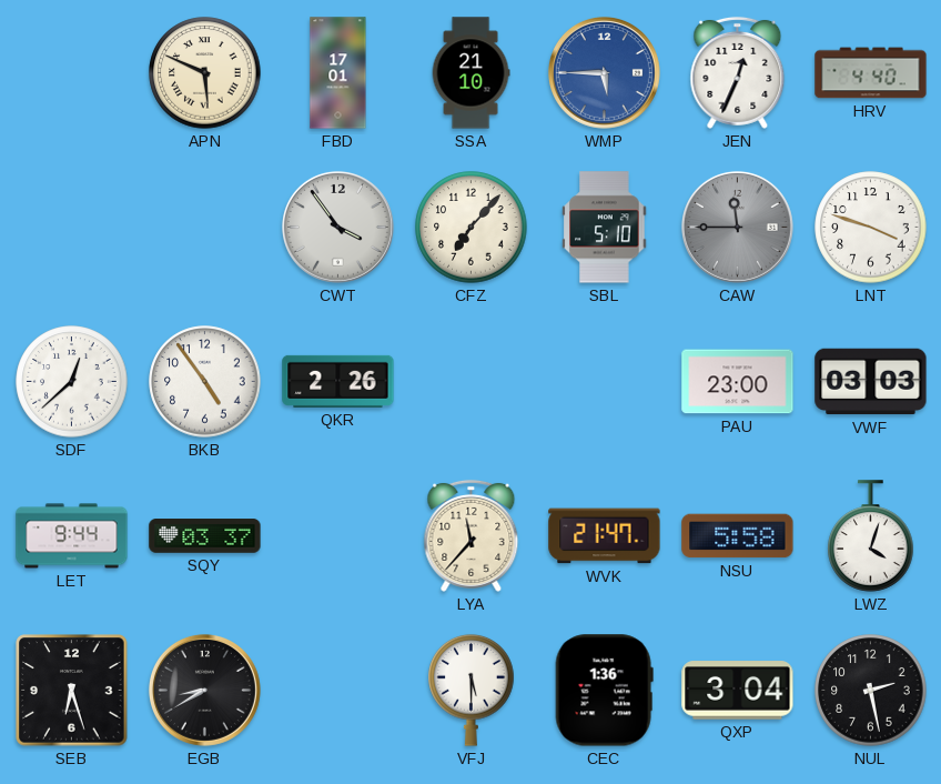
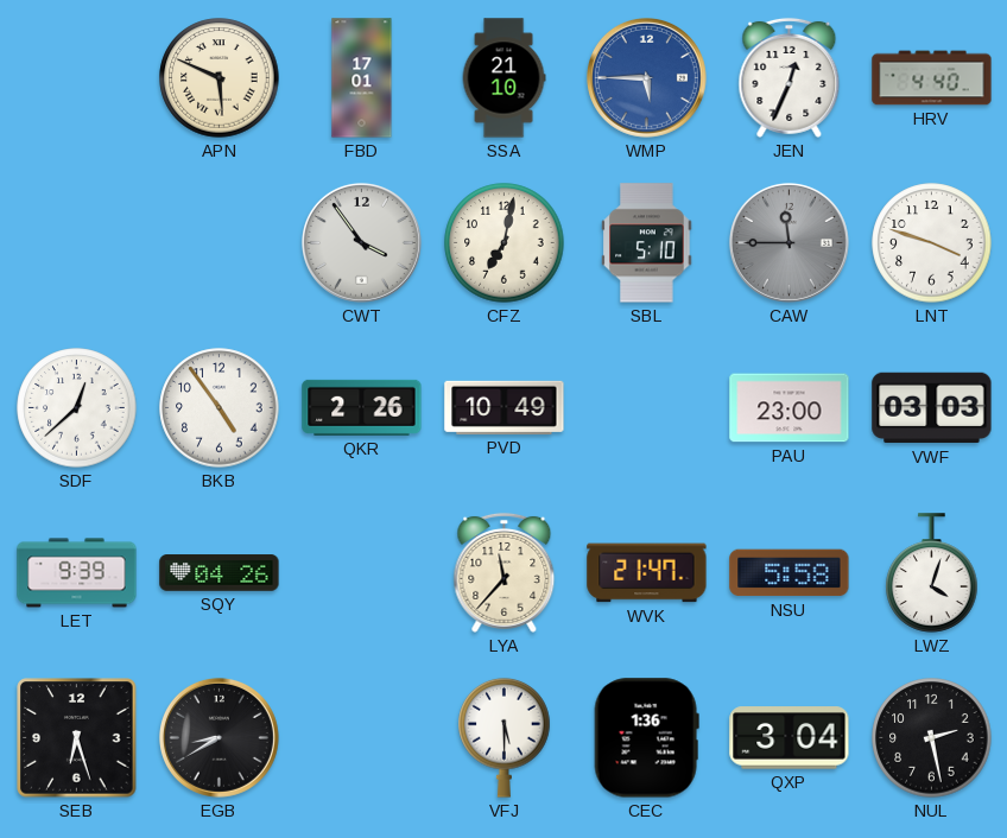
CFZ: 7:07 -> 7:02 (505, 243)
PVD: none -> 10:49 (505, 407)
LET: 9:44 -> 9:39 (77, 573)
SQY: 03:37 -> 04:26 (220, 573)
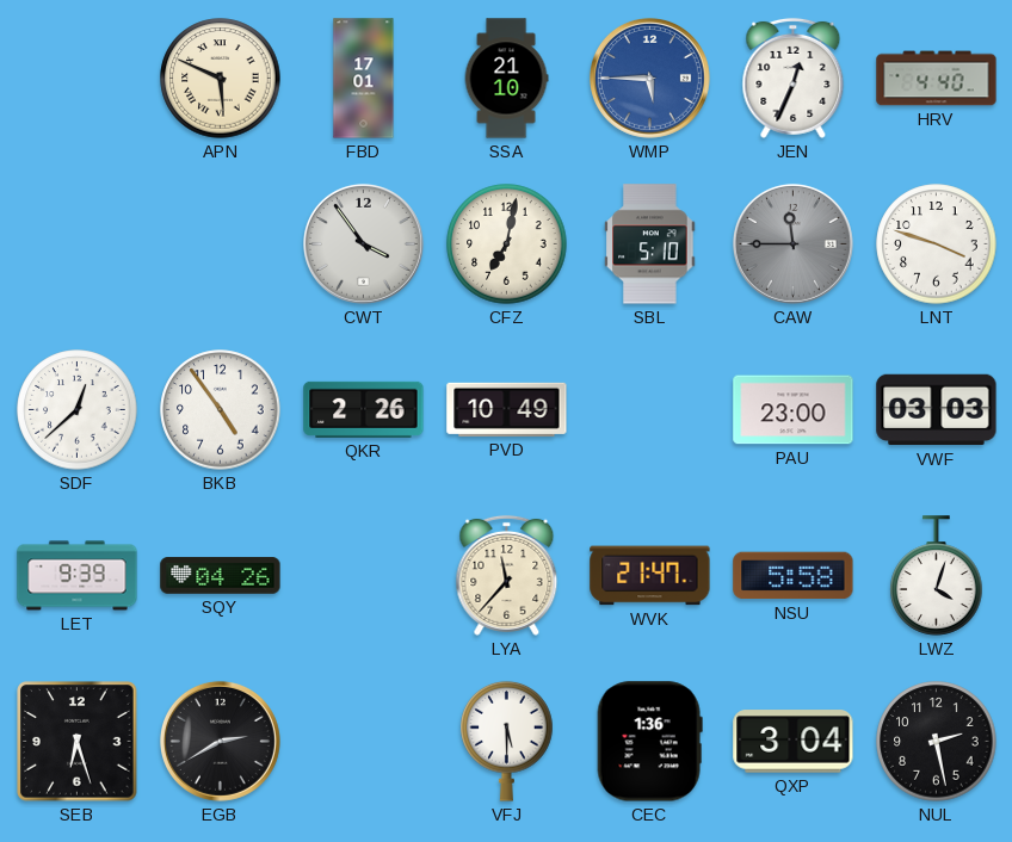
EGB: 8:40 -> 2:40 (220, 741)
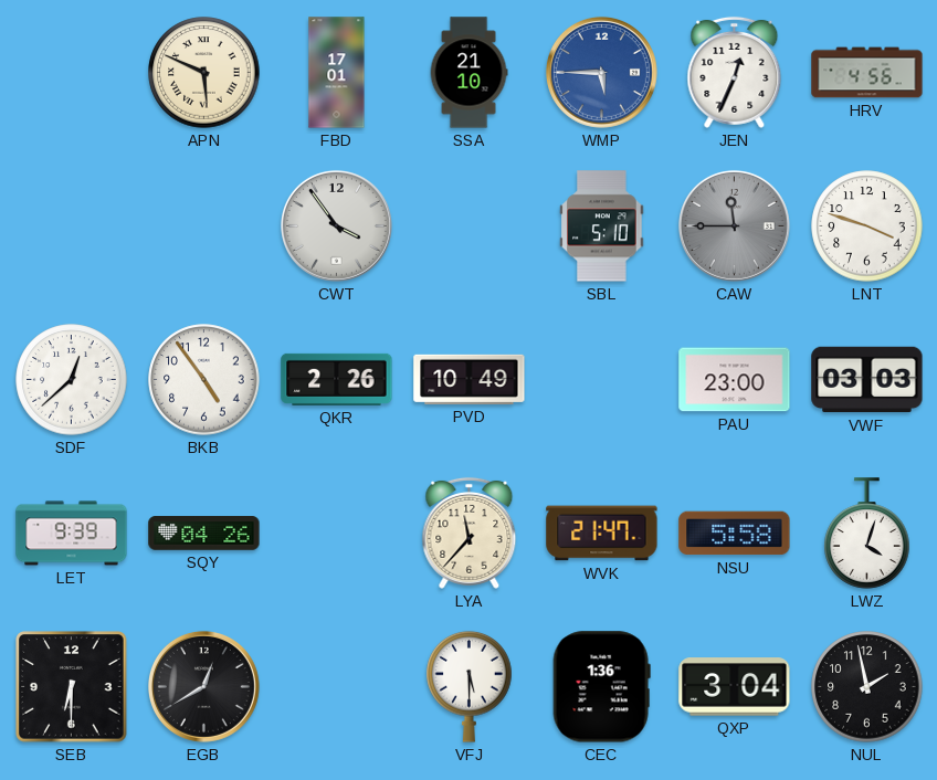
HRV: 4:40 -> 4:56 (867, 73)
CFZ: 7:02 -> none (507, 244)
SEB: 6:27 -> 6:30 (72, 687)
EGB: 2:40 -> 12:40 (203, 686)
NUL: 2:28 -> 1:58 (867, 687)
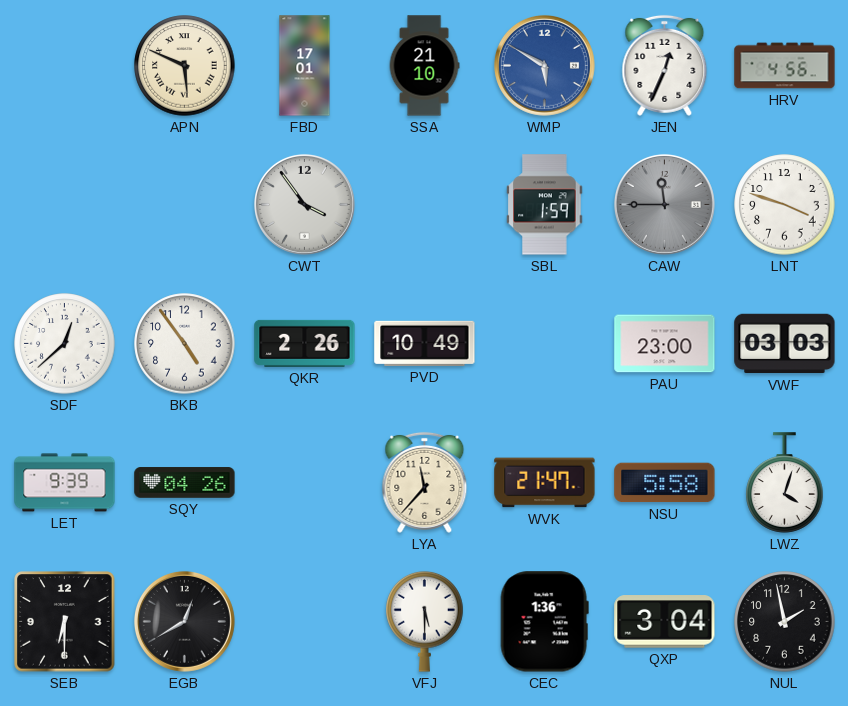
WMP: 5:45 -> 5:50 (544, 65)
SBL: 5:10 -> 1:59 (545, 205)
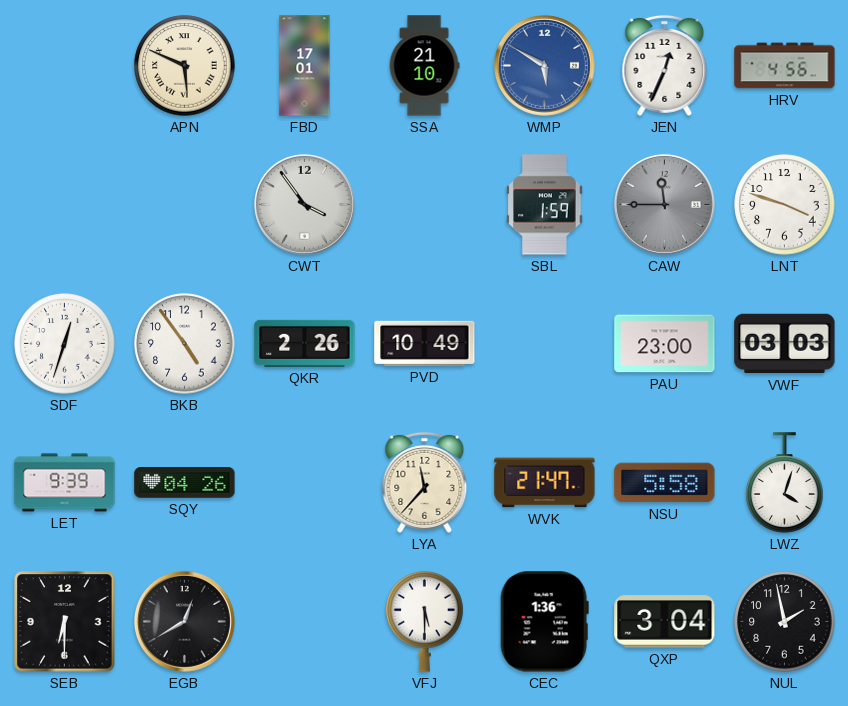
SDF: 12:38 -> 12:33 (65, 344)
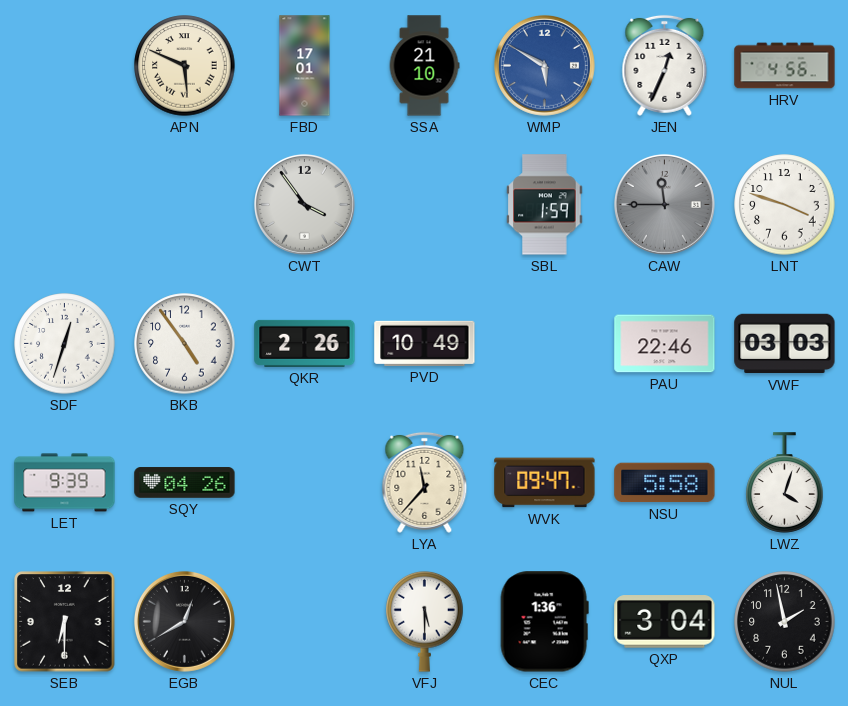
PAU: 23:00 -> 22:46 (665, 344)
WVK: 21:47 -> 09:47 (545, 483)
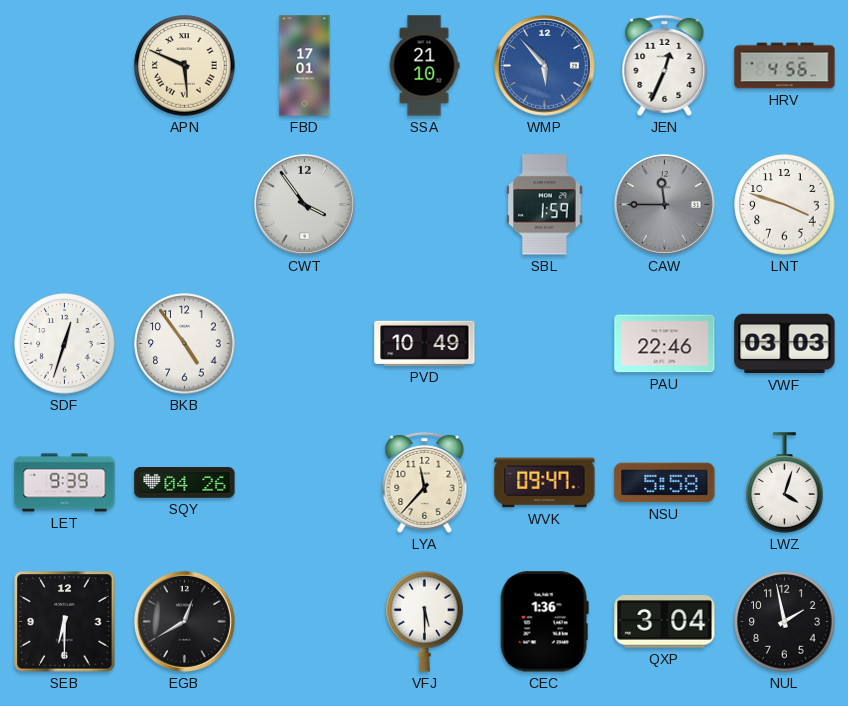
WMP: 5:50 -> 5:53 (544, 65)
QKR: 2:26 -> none (305, 343)
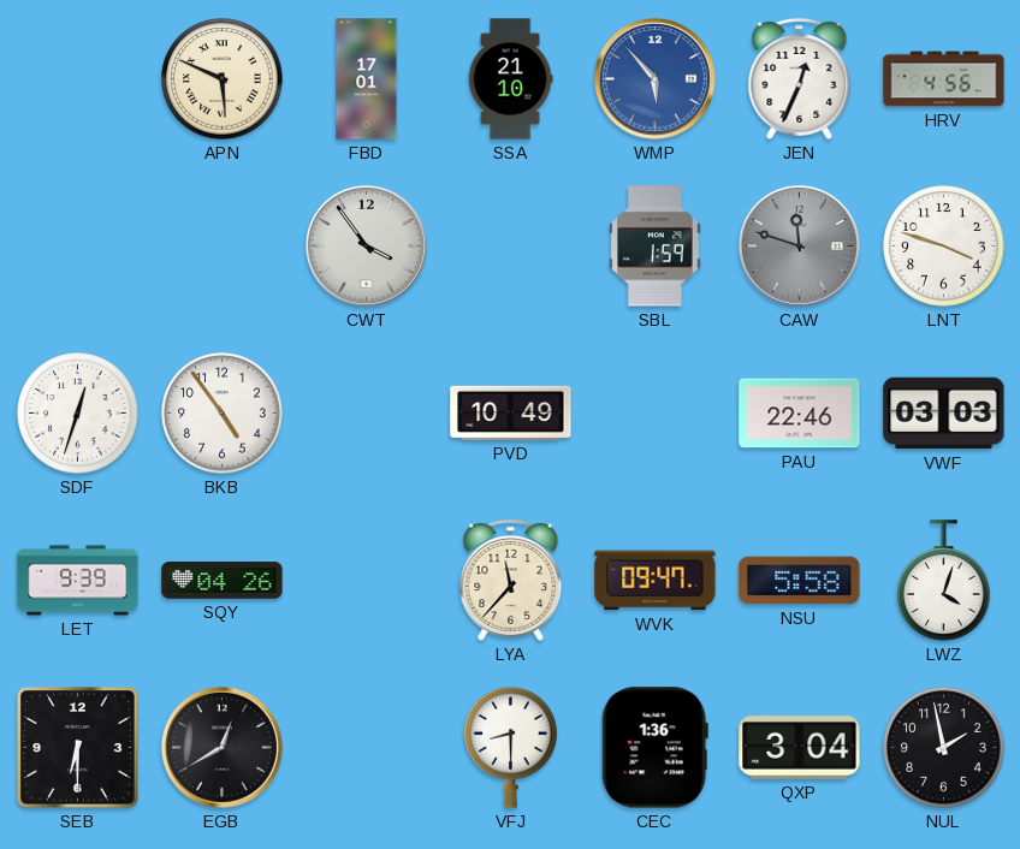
CAW: 11:45 -> 11:48 (799, 245)
VFJ: 5:30 -> 8:30 (511, 747)
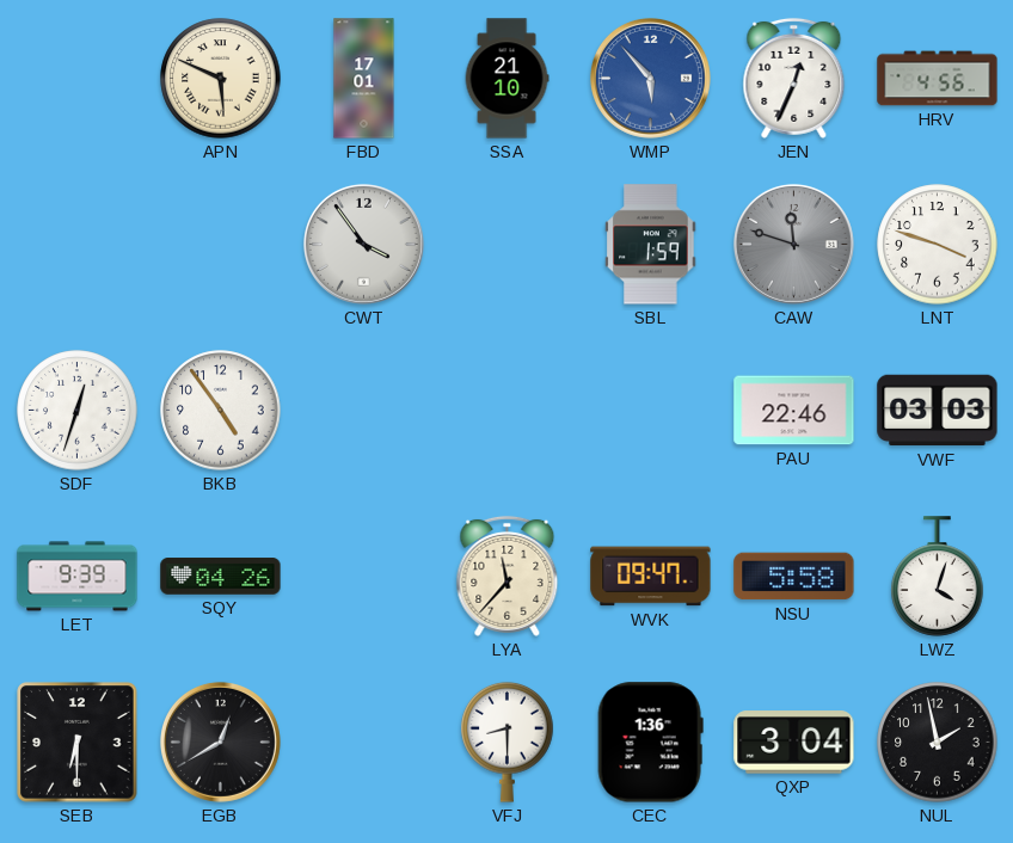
PVD: 10:49 -> none (511, 412)
